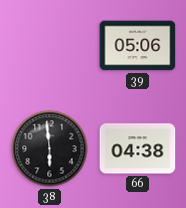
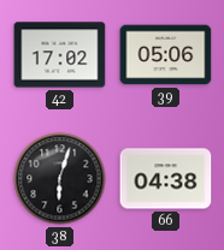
42: none -> 17:02 (60, 55)
38: 5:59 -> 6:03 (60, 179)
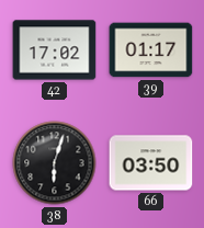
39: 05:06 -> 01:17 (151, 50)
66: 04:38 -> 03:50 (151, 163)
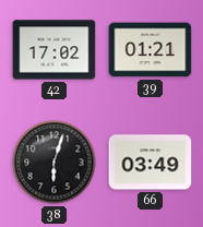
39: 01:17 -> 01:21 (151, 50)
66: 03:50 -> 03:49 (151, 163)
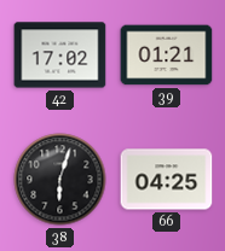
66: 03:49 -> 04:25 (167, 180)
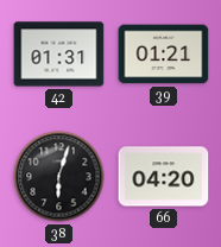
42: 17:02 -> 01:31 (59, 55)
66: 04:25 -> 04:20 (164, 177)
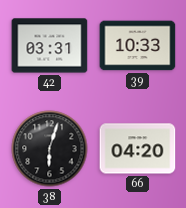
42: 01:31 -> 03:31 (50, 46)
39: 01:21 -> 10:33 (138, 46)
